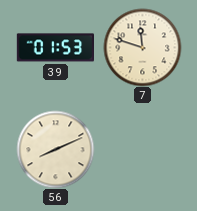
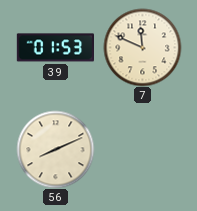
7: 11:48 -> 11:49 (142, 47)
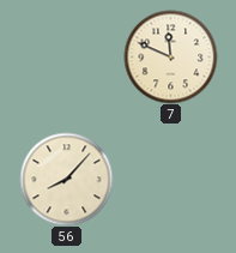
39: 01:53 -> none (55, 48)
56: 8:11 -> 8:07 (66, 179)
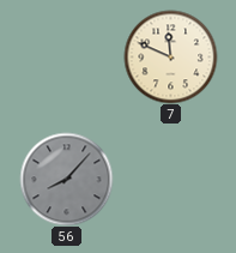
56 dial: cream -> grey (66, 179)
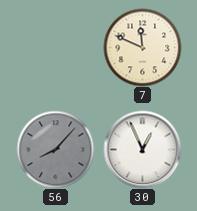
30: none -> 12:56 (142, 149)
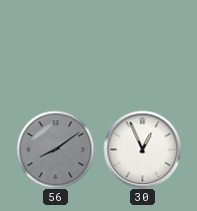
7: 11:49 -> none (142, 47)
56: 8:07 -> 8:09 (55, 149)
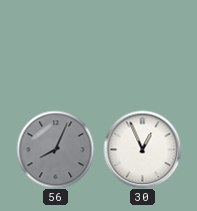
56: 8:09 -> 8:04 (55, 149)
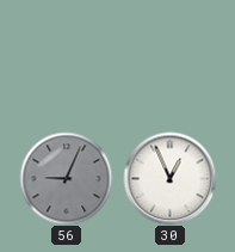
56: 8:04 -> 9:04 (66, 178)
